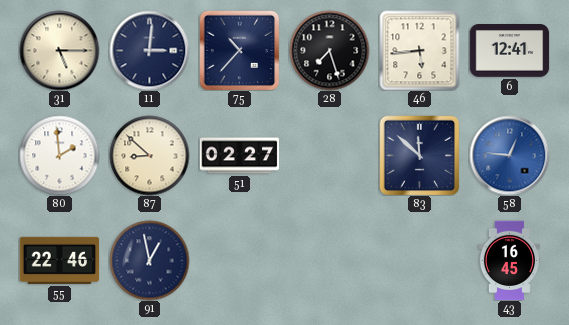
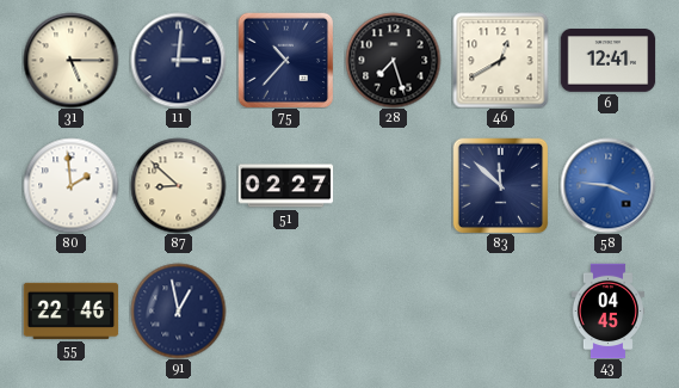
46: 5:44 -> 12:40 (500, 60)
58: 12:46 -> 3:46 (607, 185)
43: 16:45 -> 04:45 (607, 310)
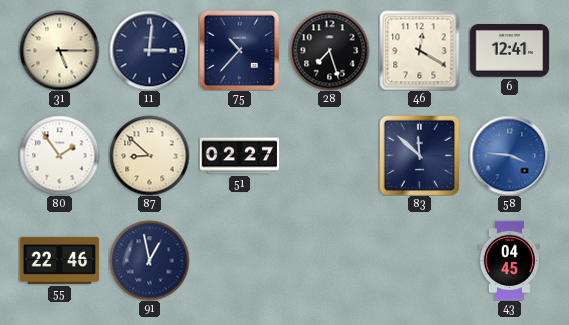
46: 12:40 -> 12:20 (419, 50)
80: 1:59 -> 1:54 (59, 155)
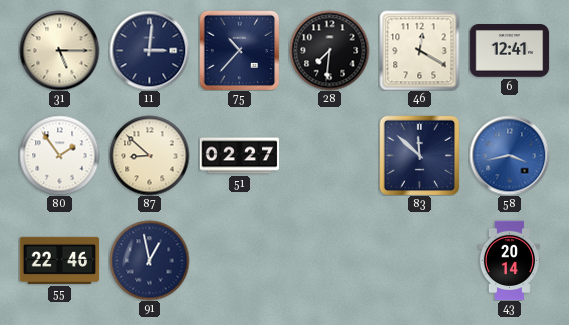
28: 7:27 -> 7:31 (329, 50)
58: 3:46 -> 3:43 (509, 155)
43: 04:45 -> 20:14 (509, 260)
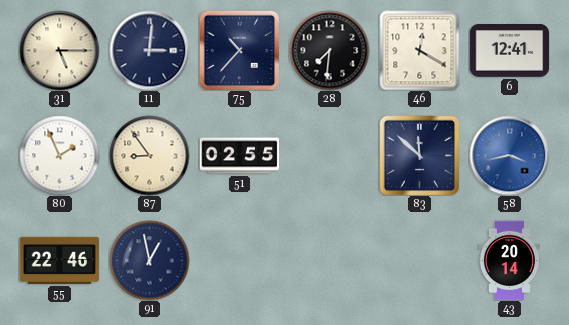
80: 1:54 -> 1:56 (59, 155)
87: 8:52 -> 8:54 (149, 155)
51: 02:27 -> 02:55 (239, 156)
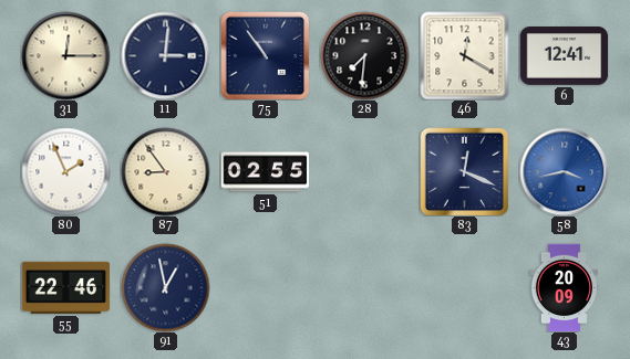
31: 5:15 -> 12:15 (65, 55)
75: 10:37 -> 10:54 (265, 55)
83: 11:52 -> 12:19 (464, 171)
43: 20:14 -> 20:09 (564, 287)
